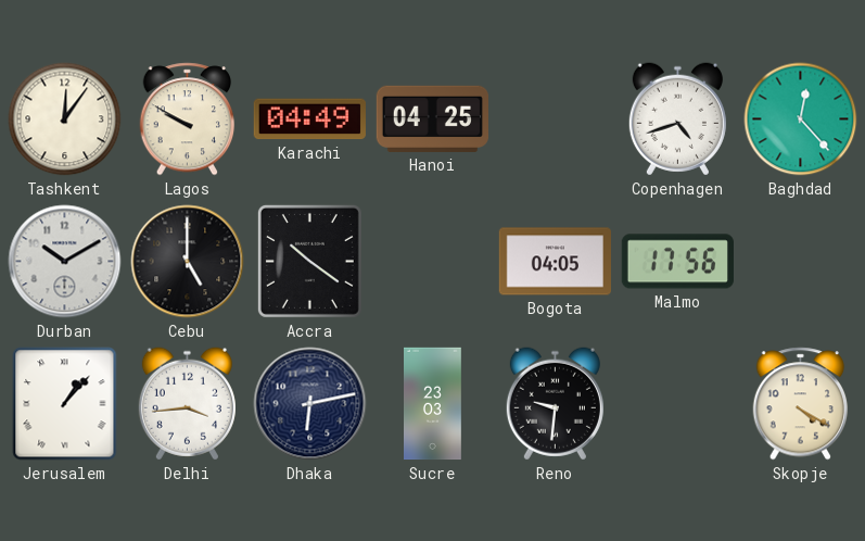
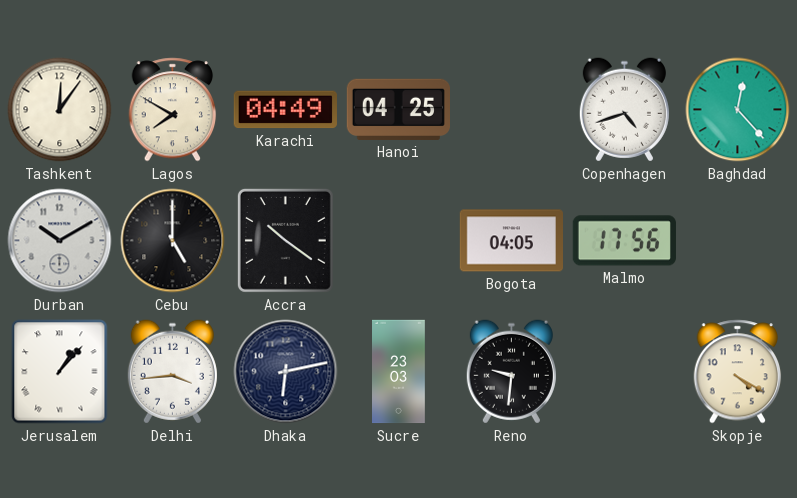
Lagos: 9:50 -> 7:50 (173, 110)
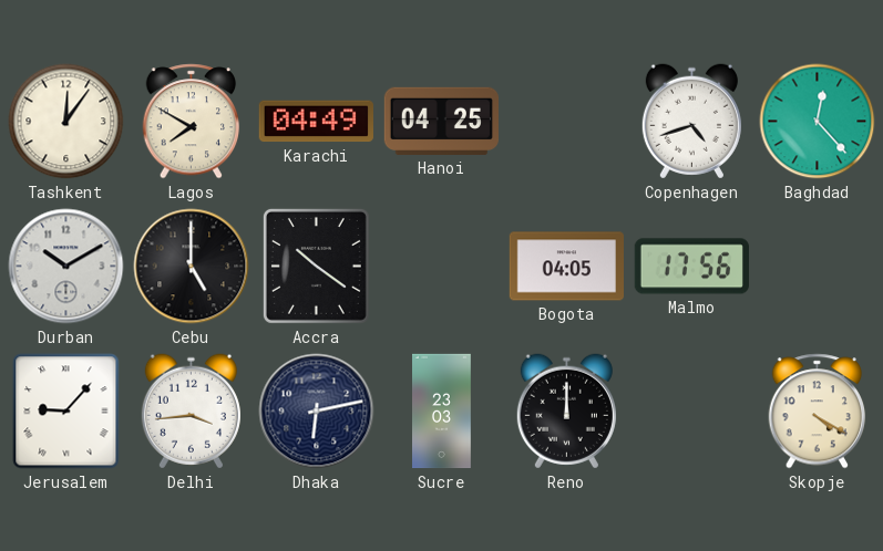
Jerusalem: 1:07 -> 9:07 (66, 412)
Reno: 9:31 -> 12:00 (566, 412)
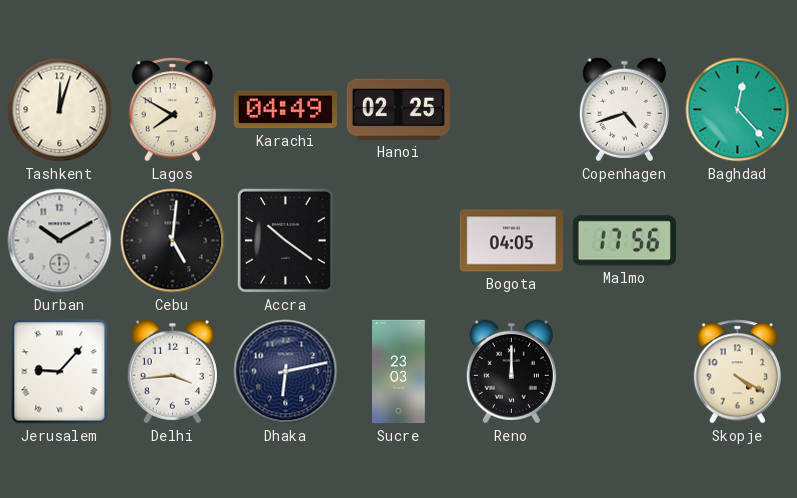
Tashkent: 12:06 -> 12:03 (60, 110)
Hanoi: 04:25 -> 02:25 (398, 109)
Cebu: 5:00 -> 5:01 (173, 241)
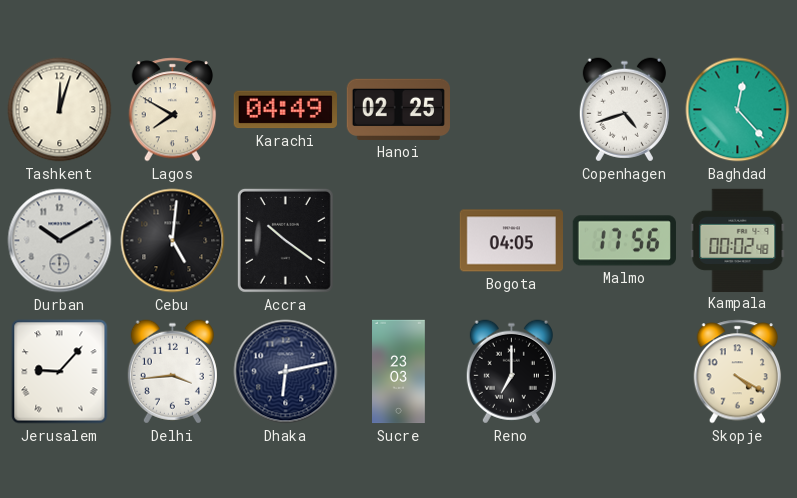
Kampala: none -> 00:02 (738, 240)
Reno: 12:00 -> 7:00 (511, 372)
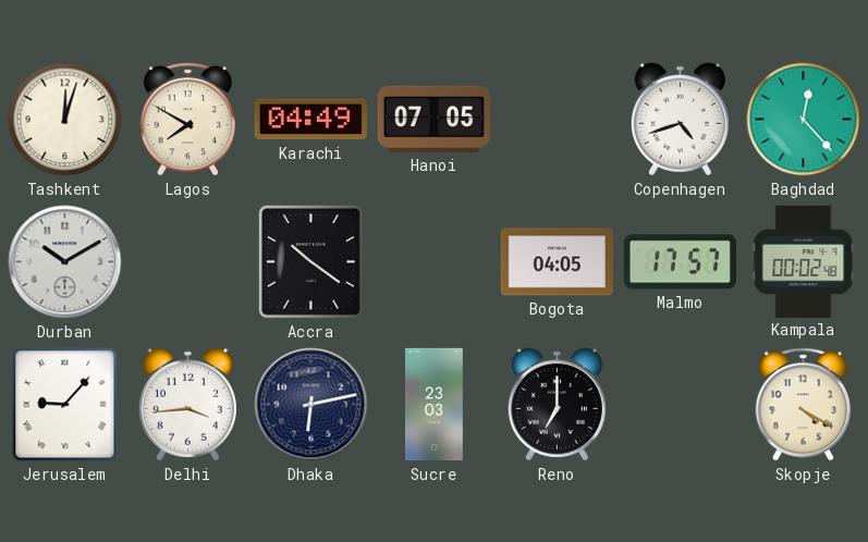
Hanoi: 02:25 -> 07:05 (433, 119)
Cebu: 5:01 -> none (173, 241)
Malmo: 17:56 -> 17:57 (680, 262)
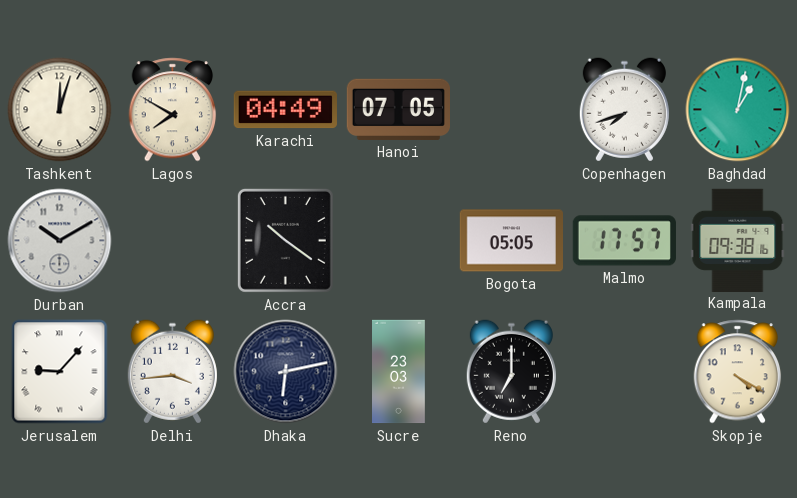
Copenhagen: 4:42 -> 7:42 (624, 110)
Baghdad: 12:23 -> 1:02 (738, 110)
Bogota: 04:05 -> 05:05 (511, 241)
Kampala: 00:02 -> 09:38 (738, 240)
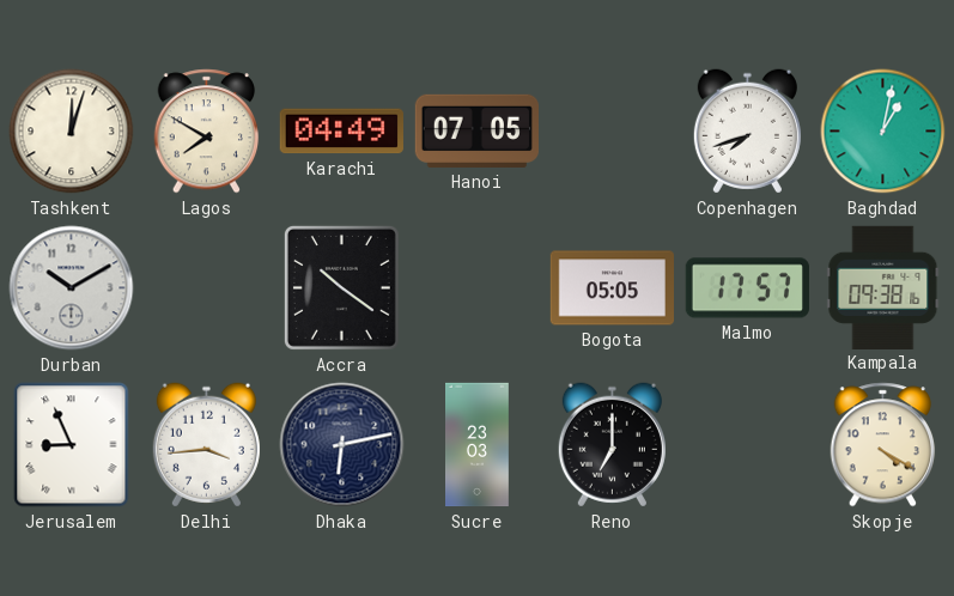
Jerusalem: 9:07 -> 8:56 (72, 445)
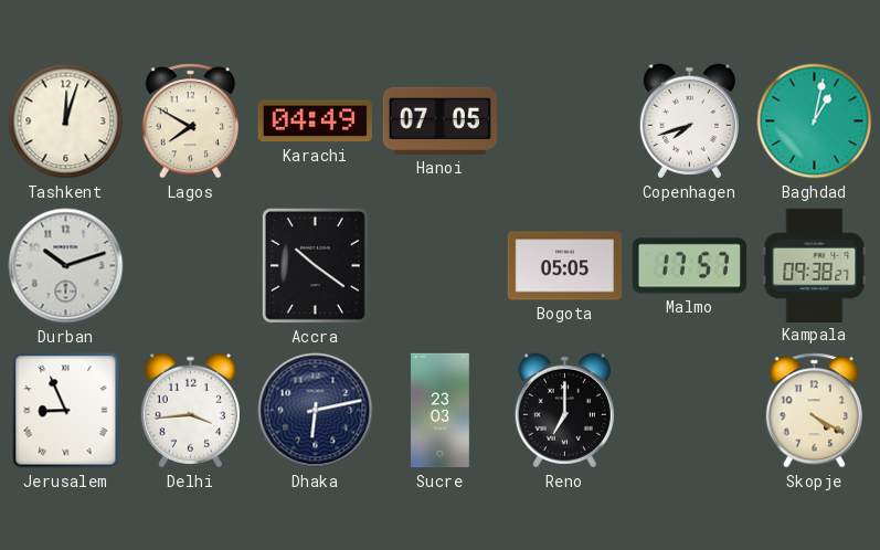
Durban: 10:10 -> 10:12 (66, 266)
Kampala: 09:38:16 -> 09:38:27 (815, 265)
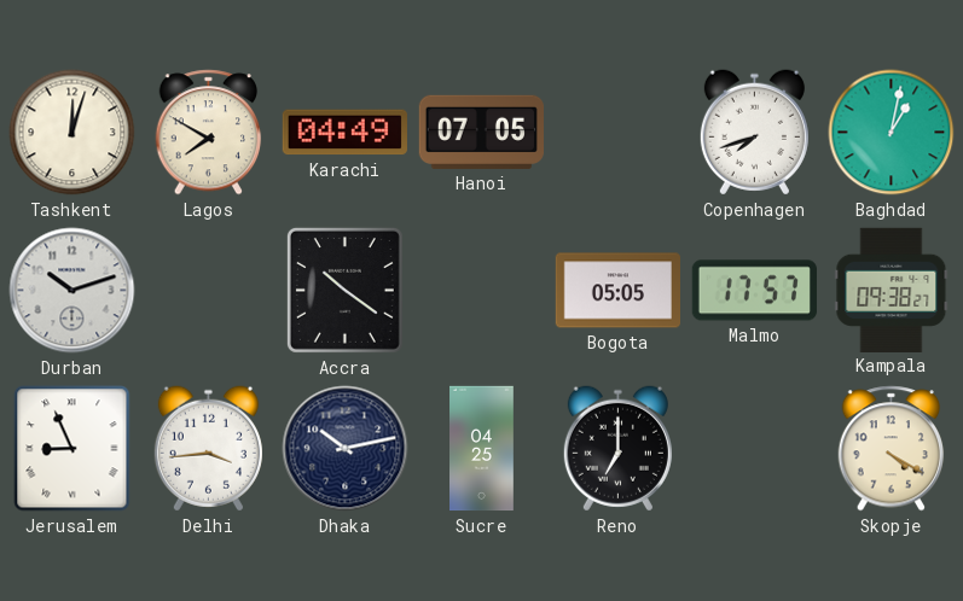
Dhaka: 6:13 -> 10:13 (346, 449)
Sucre: 23:03 -> 04:25 (482, 449)
